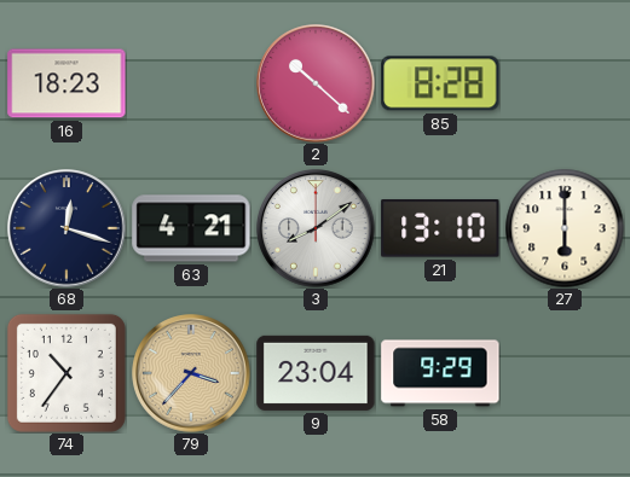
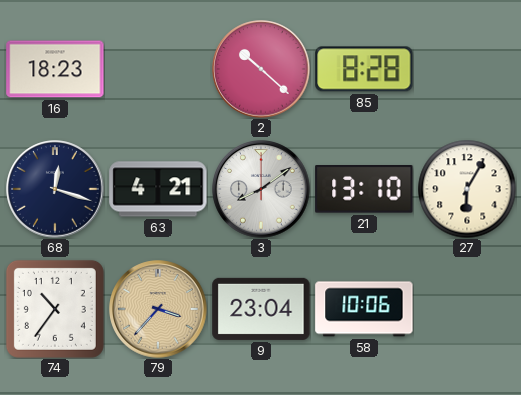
27: 6:00 -> 6:05 (467, 189)
58: 9:29 -> 10:06 (364, 309)
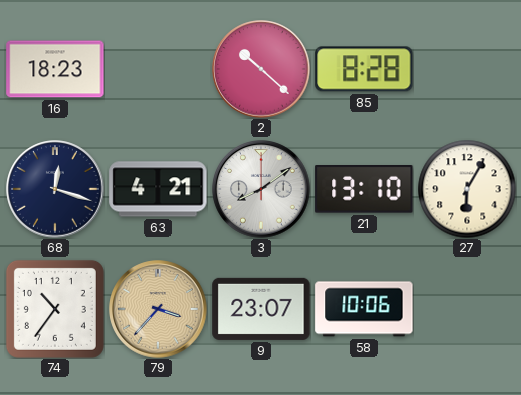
9: 23:04 -> 23:07 (261, 309)
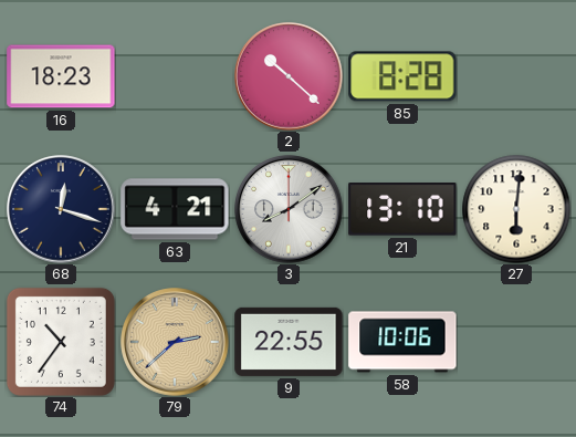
27: 6:05 -> 6:01 (516, 209)
79: 3:37 -> 2:38 (175, 342)
9: 23:07 -> 22:55 (289, 342)
